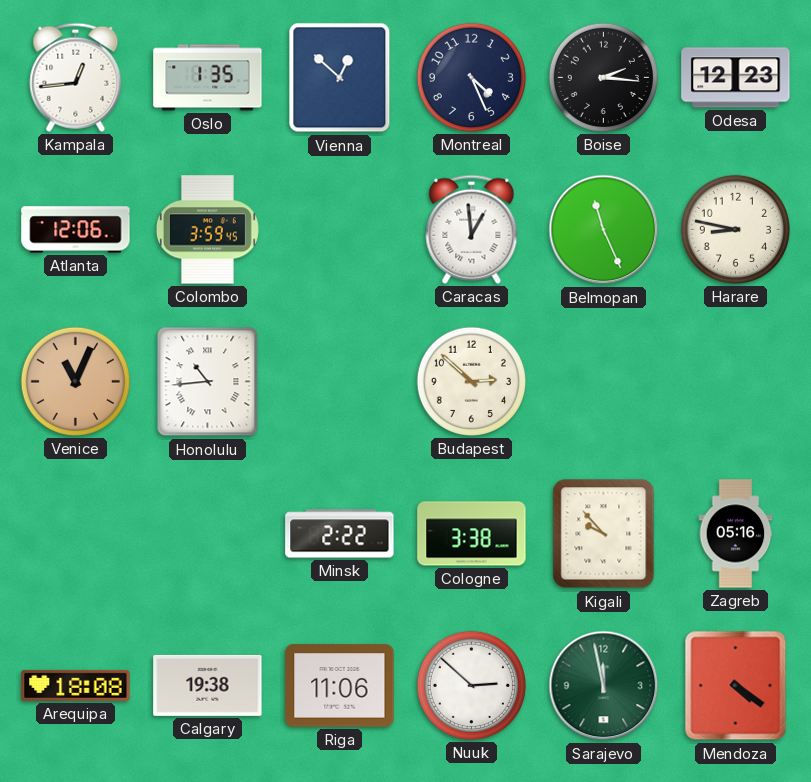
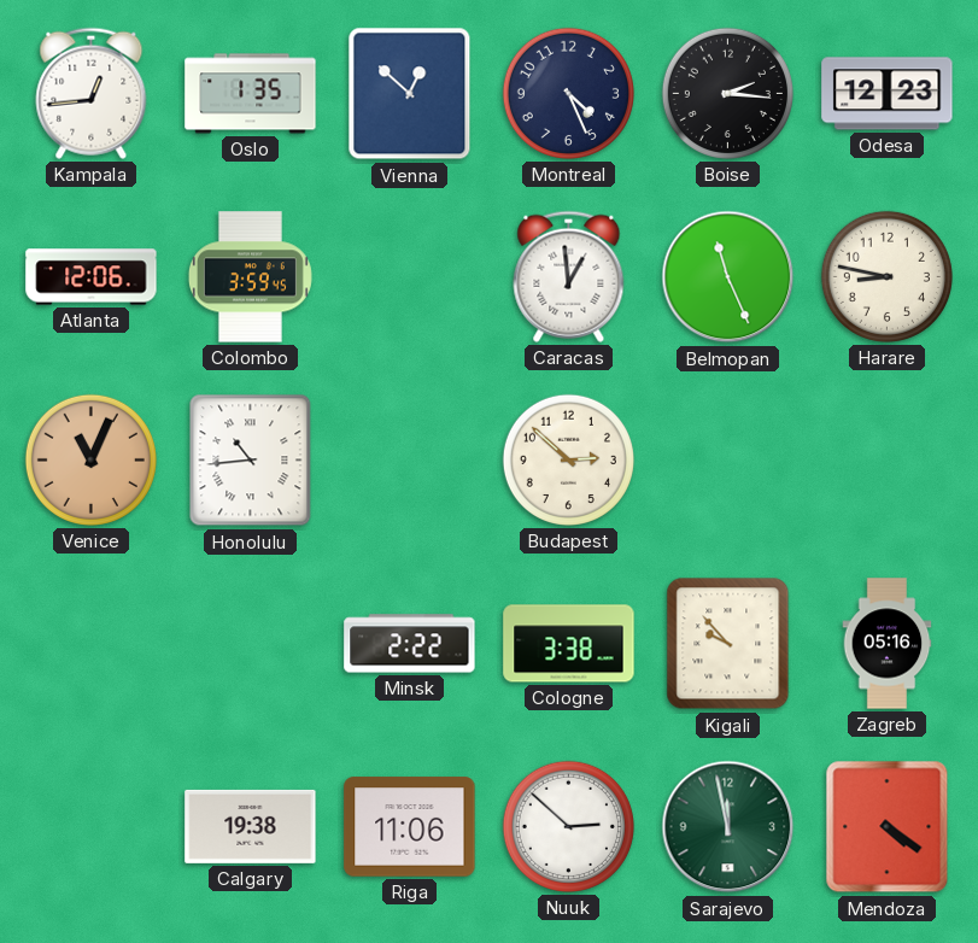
Arequipa: 18:08 -> none (76, 685)
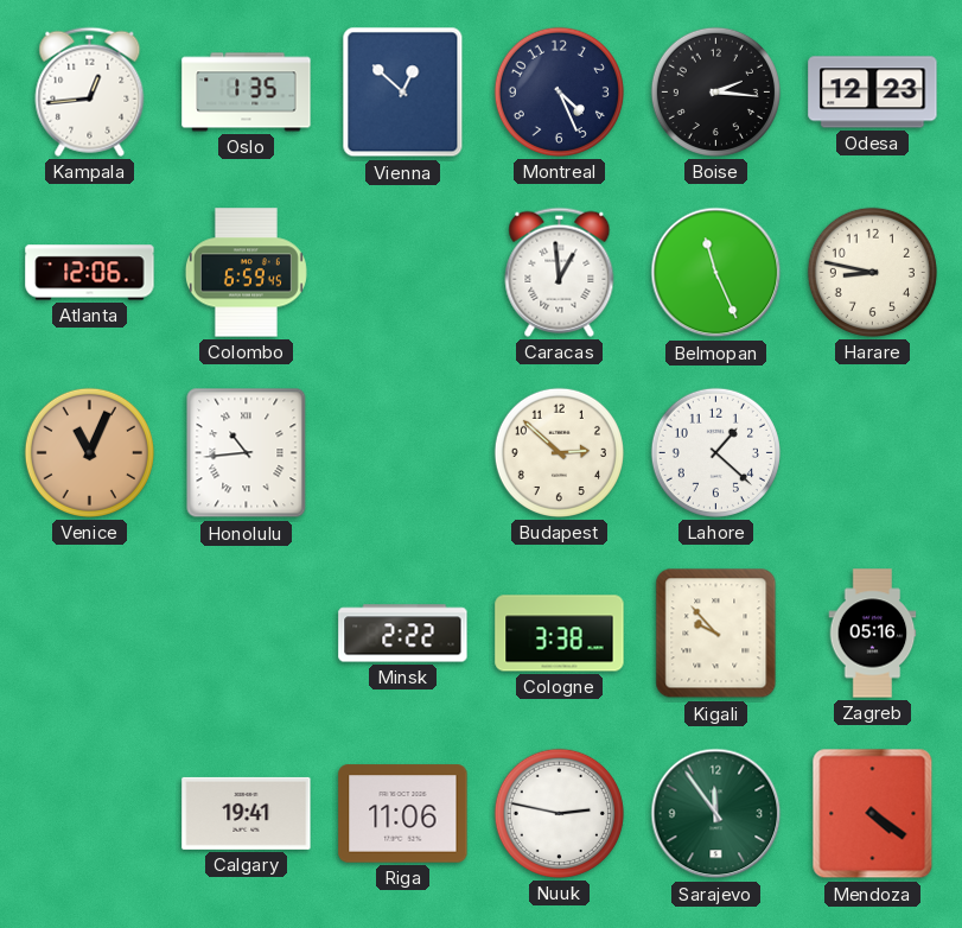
Colombo: 3:59 -> 6:59 (246, 273)
Lahore: none -> 1:22 (715, 452)
Calgary: 19:38 -> 19:41 (247, 813)
Nuuk: 2:52 -> 2:47 (559, 813)
Sarajevo: 11:58 -> 11:54 (716, 814)
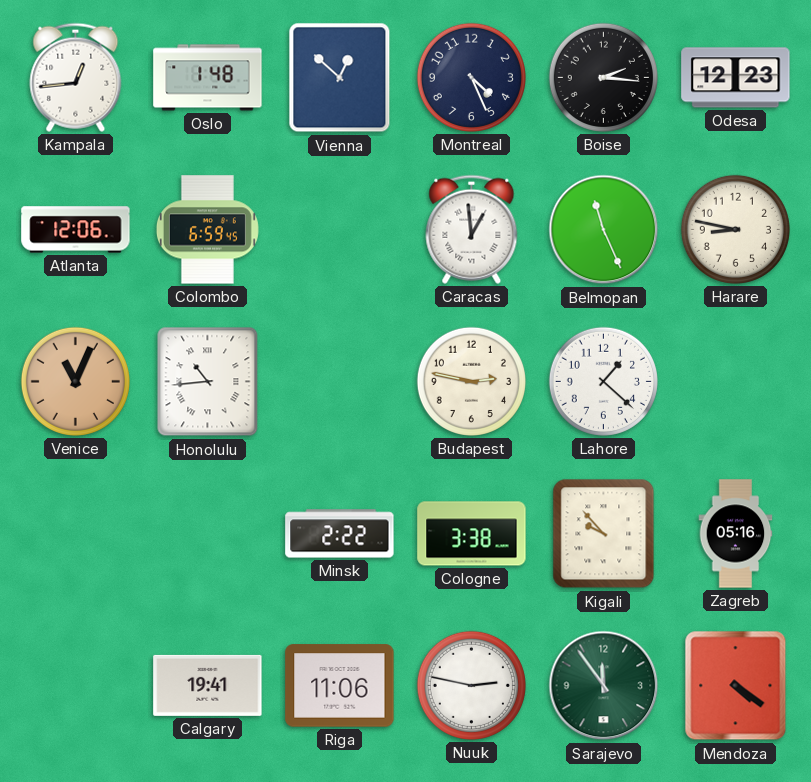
Oslo: 1:35 -> 1:48 (208, 78)
Budapest: 2:52 -> 2:47 (471, 381)
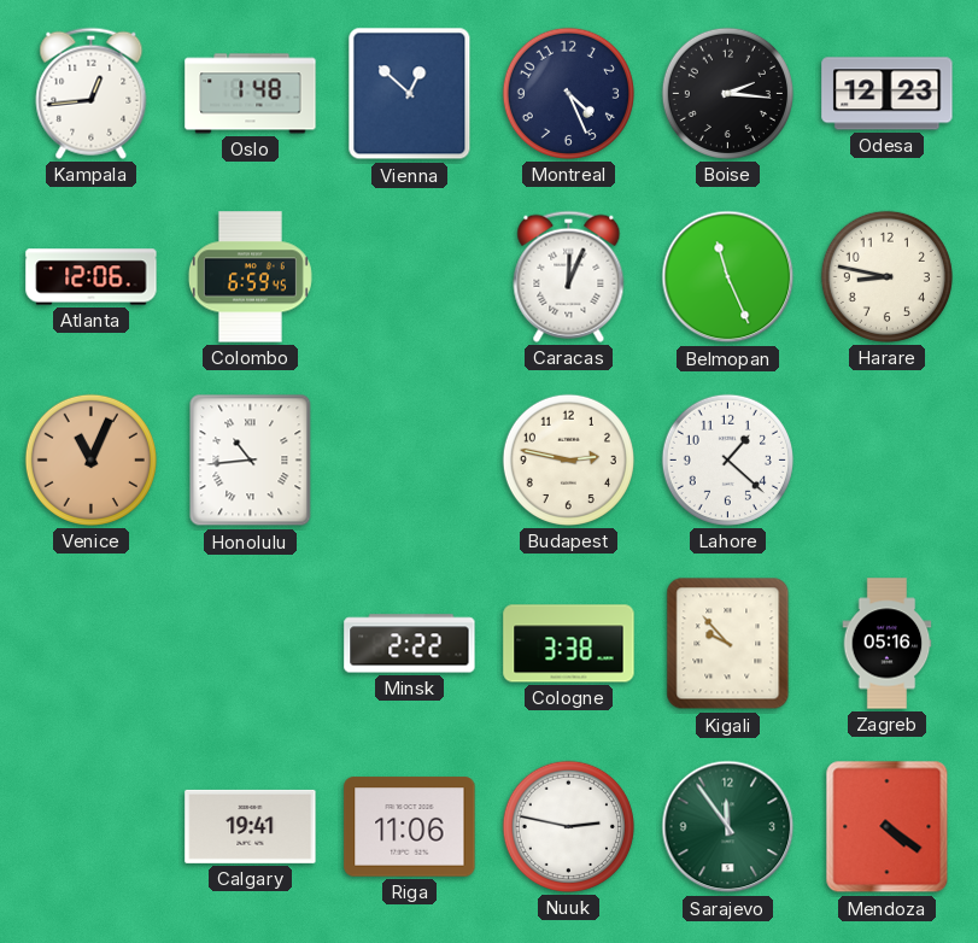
Caracas: 12:59 -> 12:04 (569, 276)
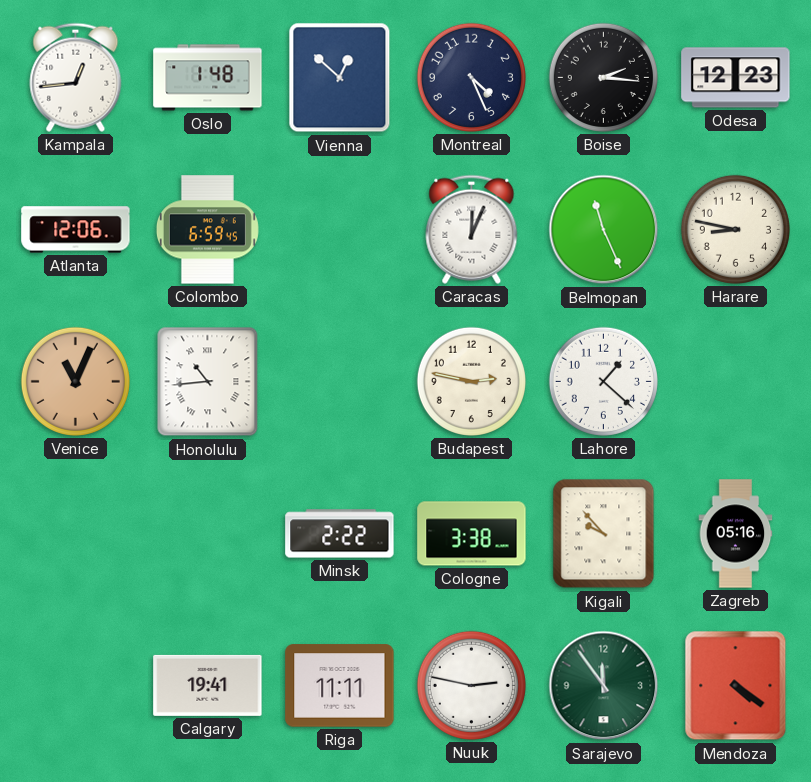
Riga: 11:06 -> 11:11 (340, 686)
